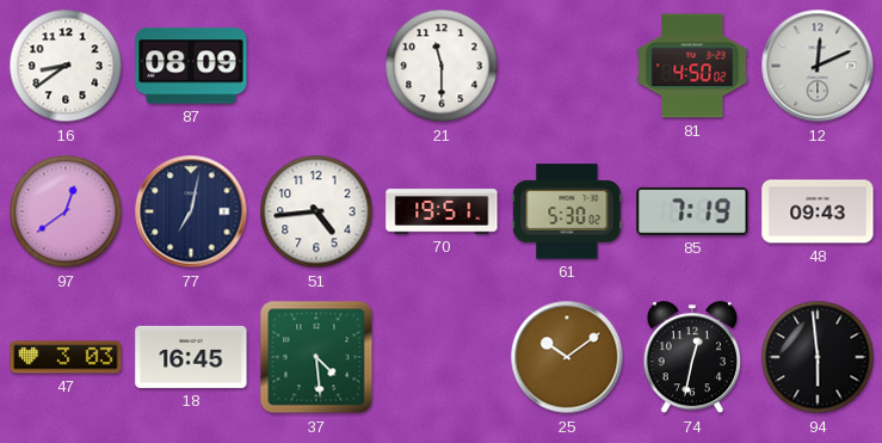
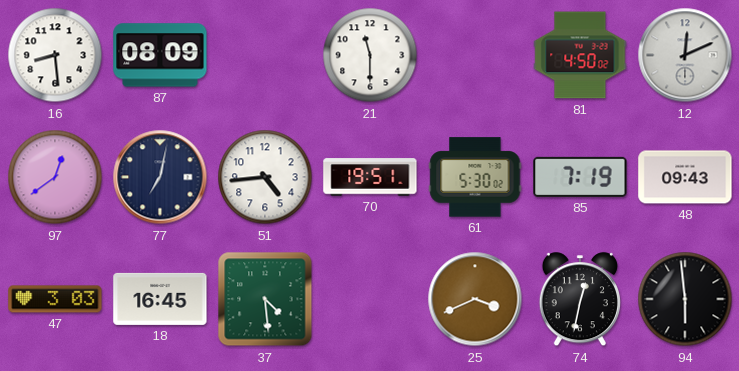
16: 8:39 -> 8:29 (55, 55)
25: 10:09 -> 3:41 (475, 299)
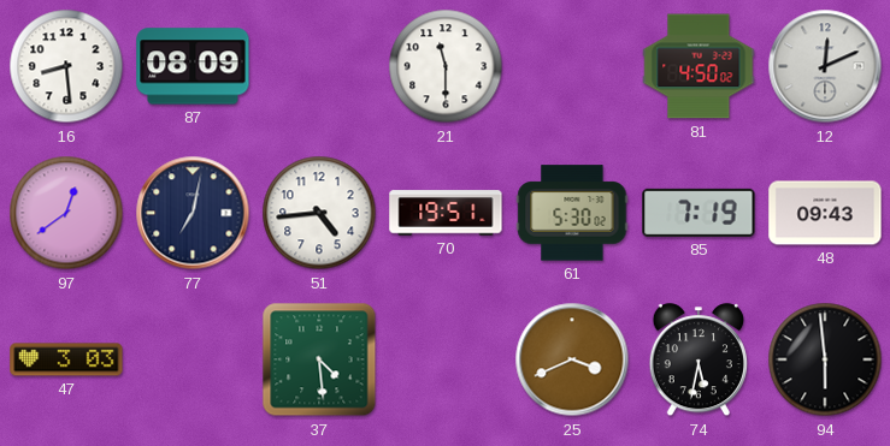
18: 16:45 -> none (160, 299)
74: 12:32 -> 5:32 (699, 361)
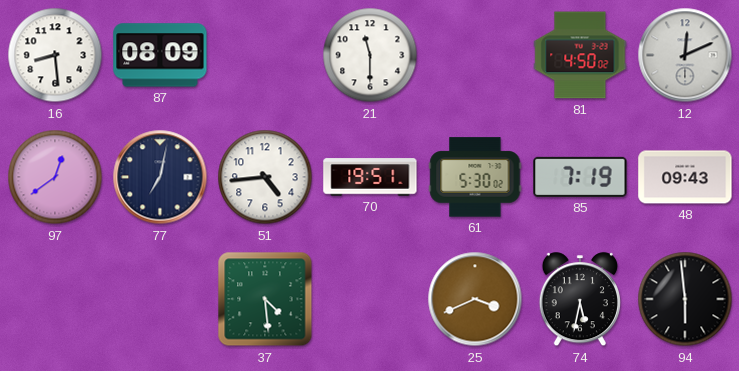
47: 3:03 -> none (66, 359)
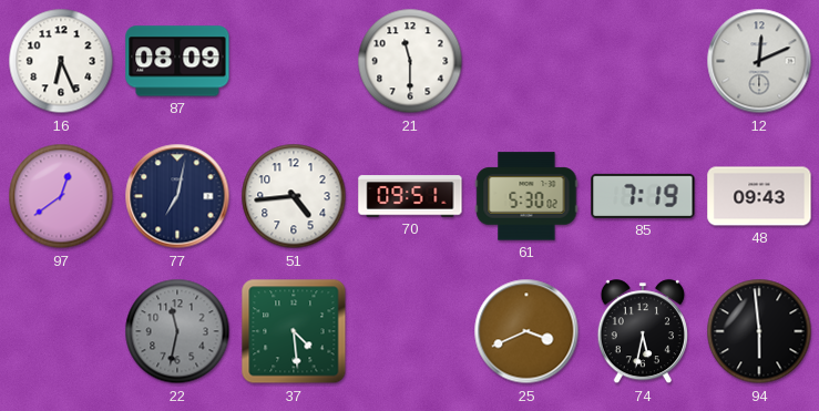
16: 8:29 -> 6:26 (61, 61)
81: 4:50 -> none (580, 55)
70: 19:51 -> 09:51 (410, 196)
22: none -> 11:32 (177, 331)
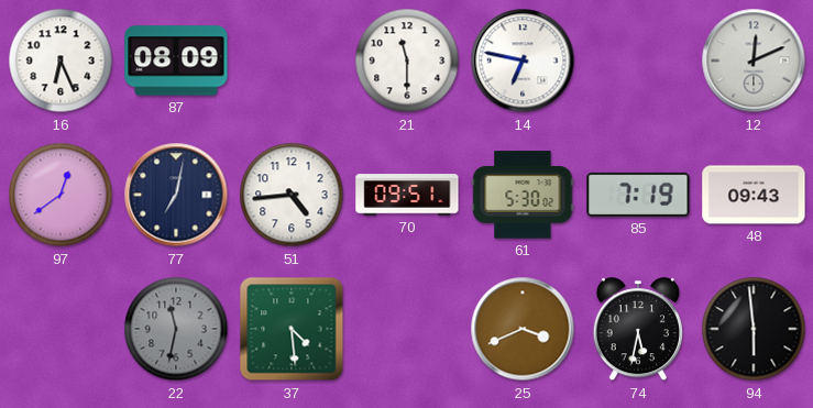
14: none -> 6:47 (523, 60)
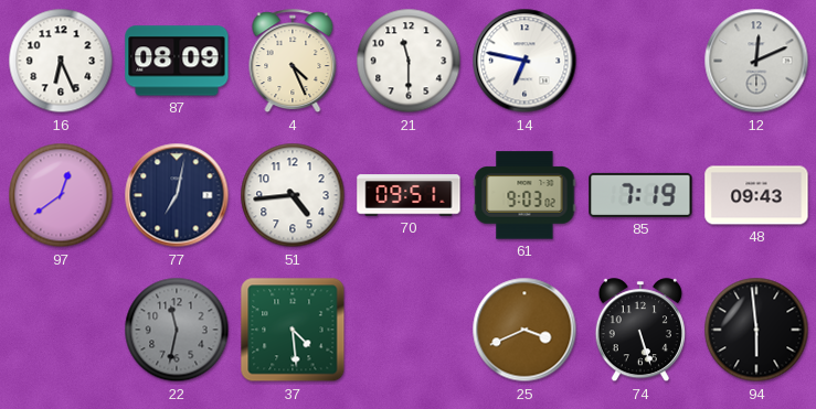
4: none -> 4:26 (293, 62)
61: 5:30 -> 9:03 (524, 195)
74: 5:32 -> 5:27 (640, 331)
